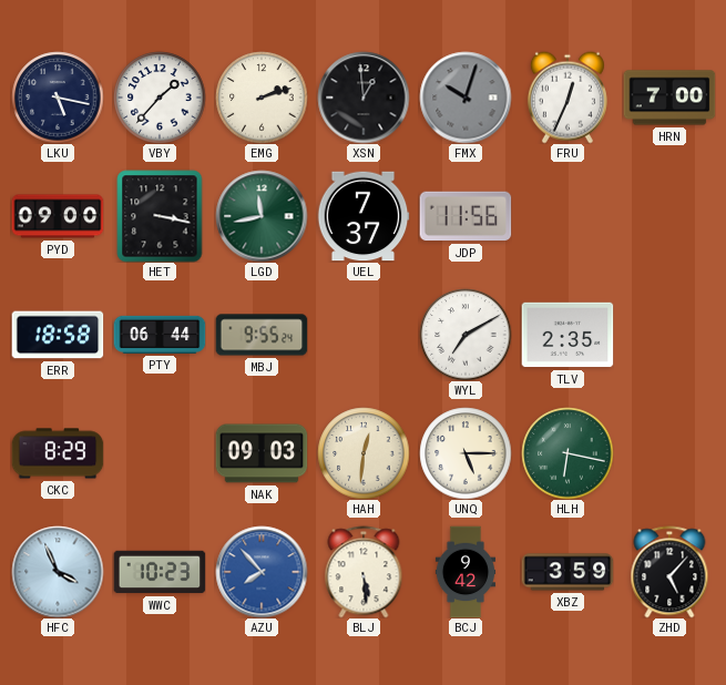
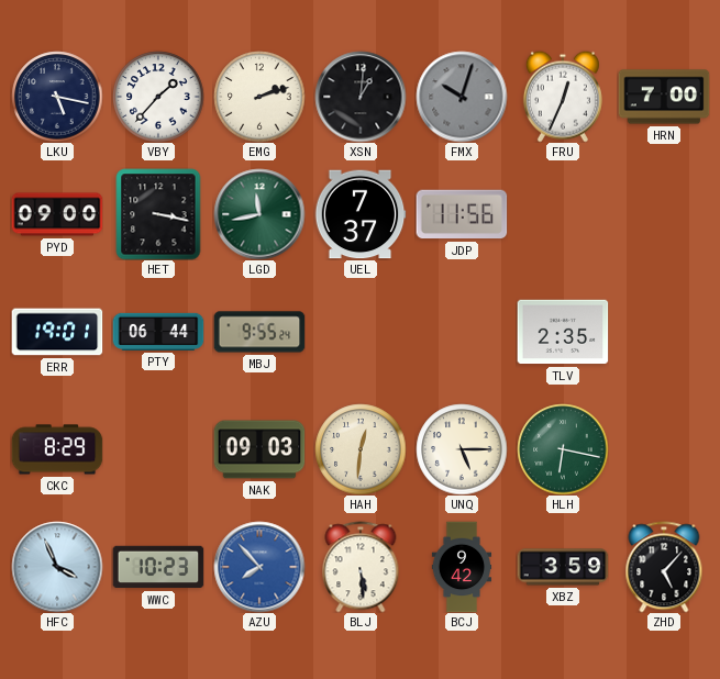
XSN: 12:59 -> 1:01 (361, 97)
ERR: 18:58 -> 19:01 (57, 332)
WYL: 7:10 -> none (466, 335)
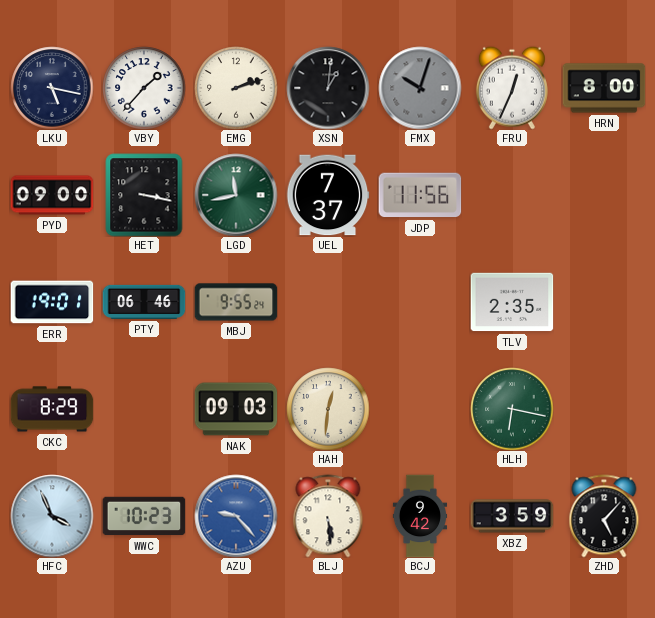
HRN: 7:00 -> 8:00 (604, 88)
PTY: 06:44 -> 06:46 (144, 302)
UNQ: 5:15 -> none (462, 449)
AZU: 7:53 -> 9:23 (236, 516)
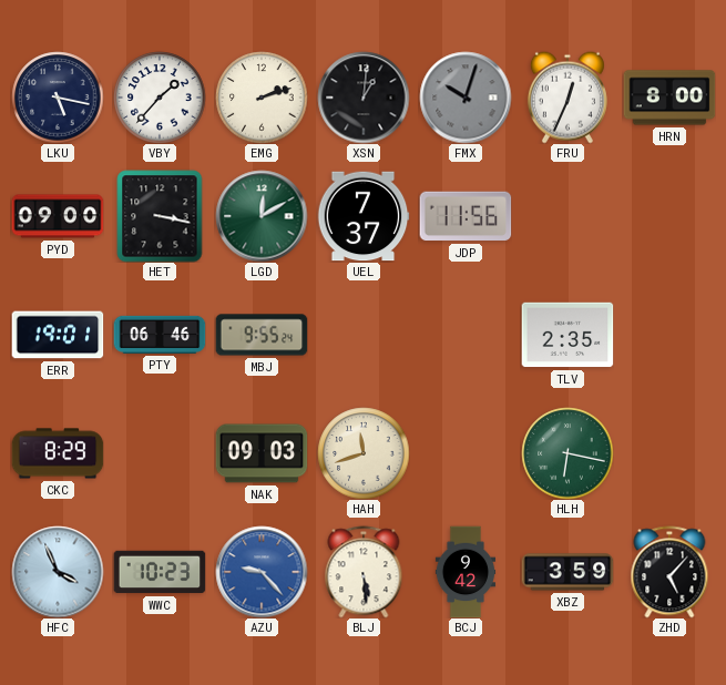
LGD: 11:43 -> 12:10 (262, 216)
HAH: 12:31 -> 11:42 (364, 453)
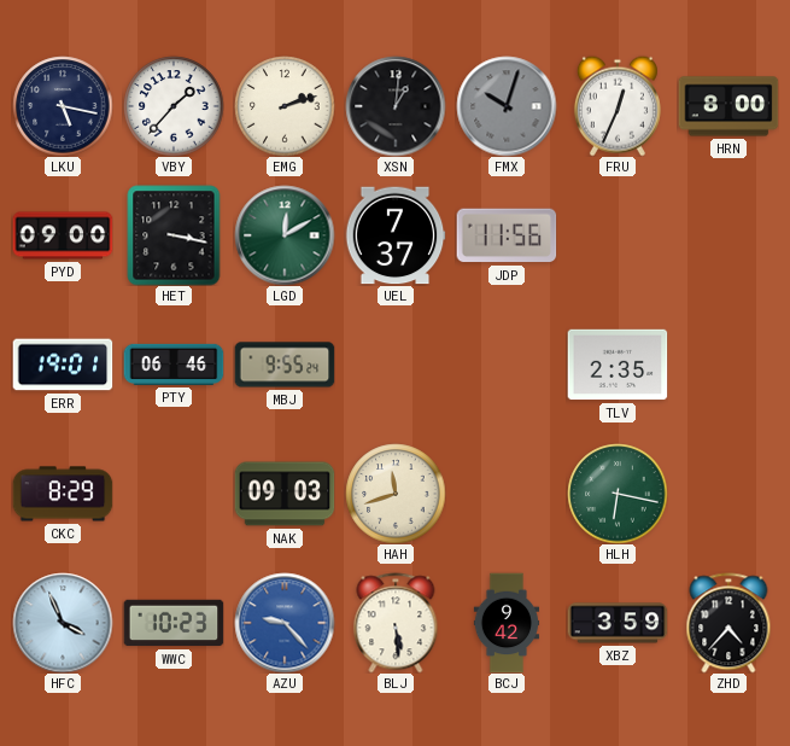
ZHD: 5:07 -> 4:37 (728, 623)
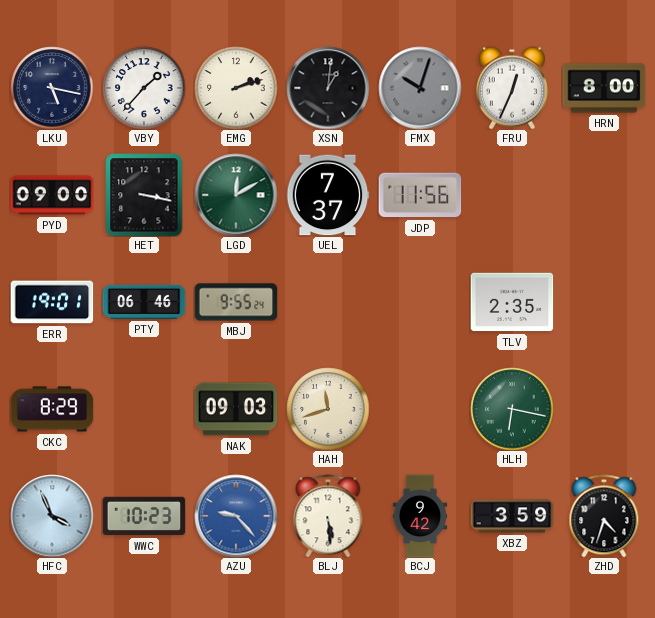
ZHD: 4:37 -> 4:33 (604, 516)
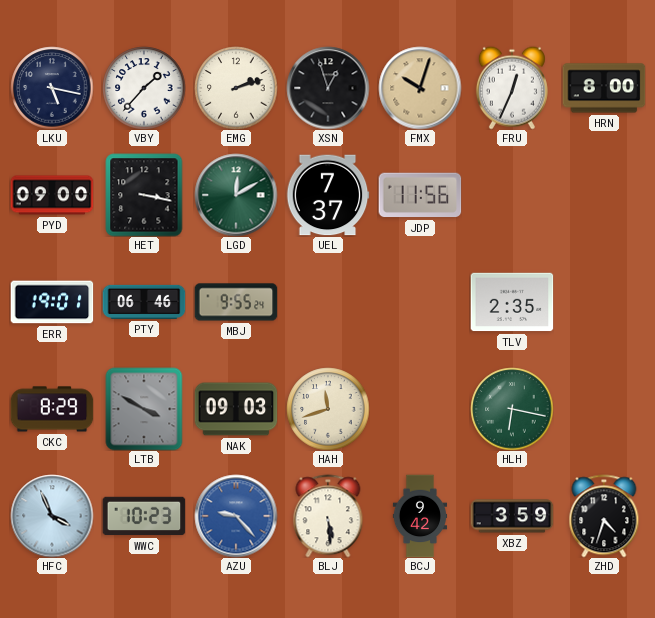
XSN: 1:01 -> 12:57 (328, 88)
FMX dial: grey -> champagne (420, 88)
LTB: none -> 3:50 (144, 409)
